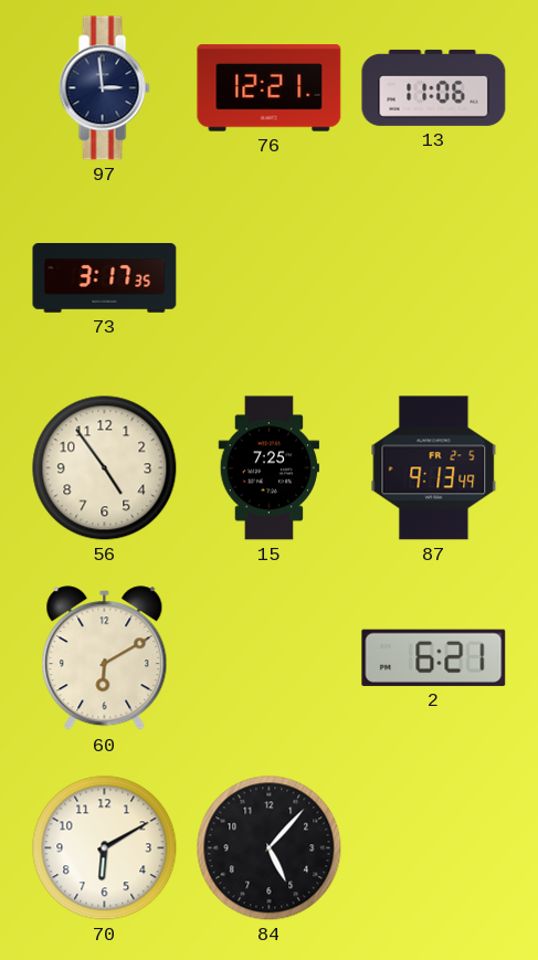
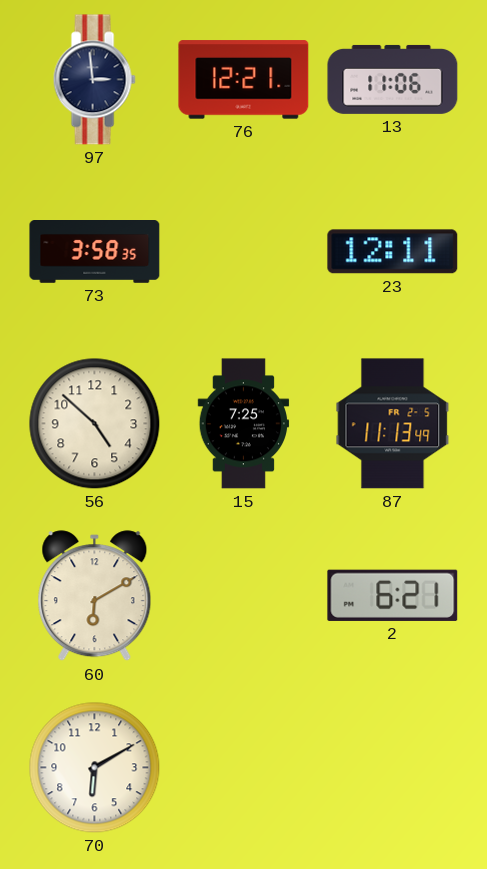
73: 3:17 -> 3:58 (95, 252)
23: none -> 12:11 (393, 252)
56: 4:54 -> 4:52 (95, 424)
87: 9:13 -> 11:13 (393, 424)
84: 5:07 -> none (270, 848)
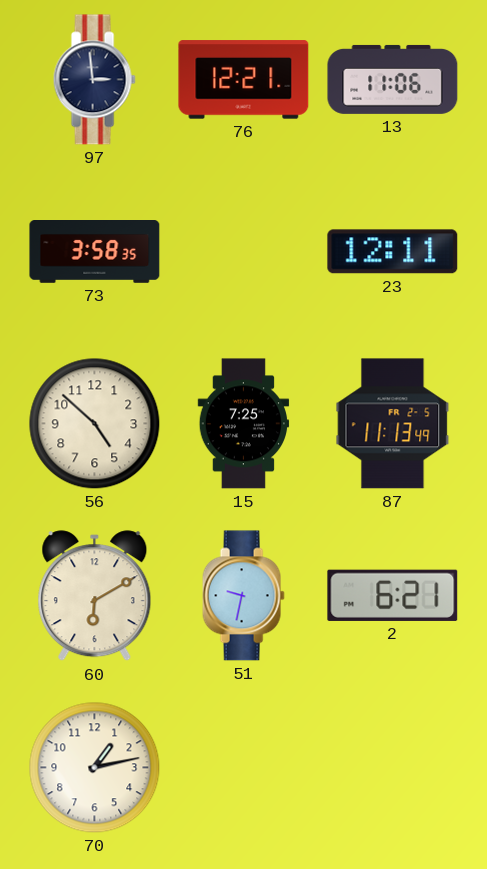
51: none -> 9:32 (243, 596)
70: 6:10 -> 1:13 (95, 768)
